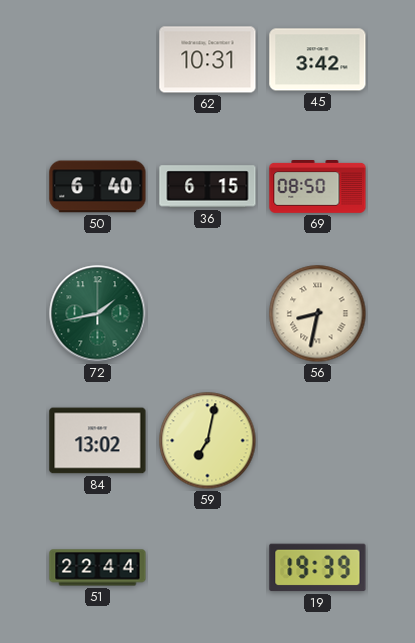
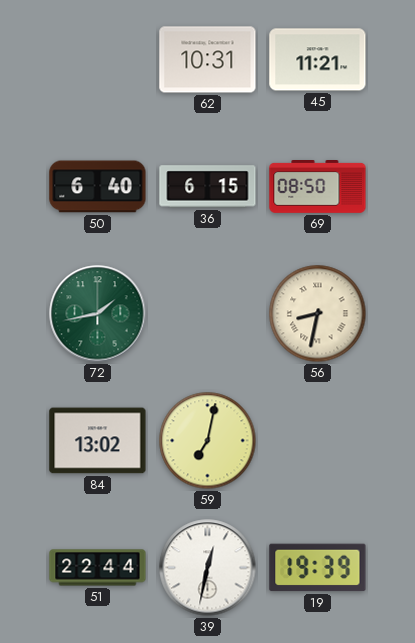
45: 3:42 -> 11:21 (318, 60)
39: none -> 12:32 (208, 568)
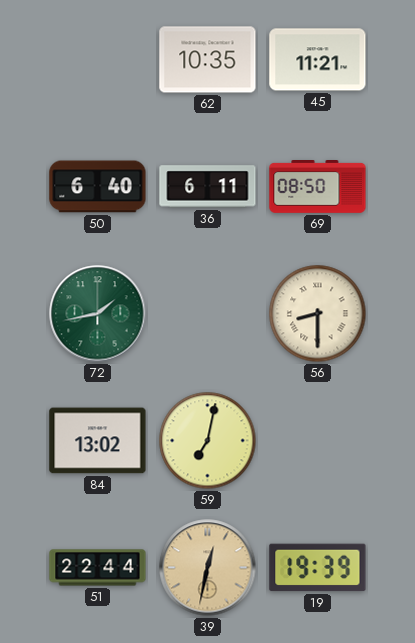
62: 10:31 -> 10:35 (208, 60)
36: 6:15 -> 6:11 (208, 187)
56: 8:32 -> 8:30 (318, 314)
39 dial: white -> champagne (208, 568)
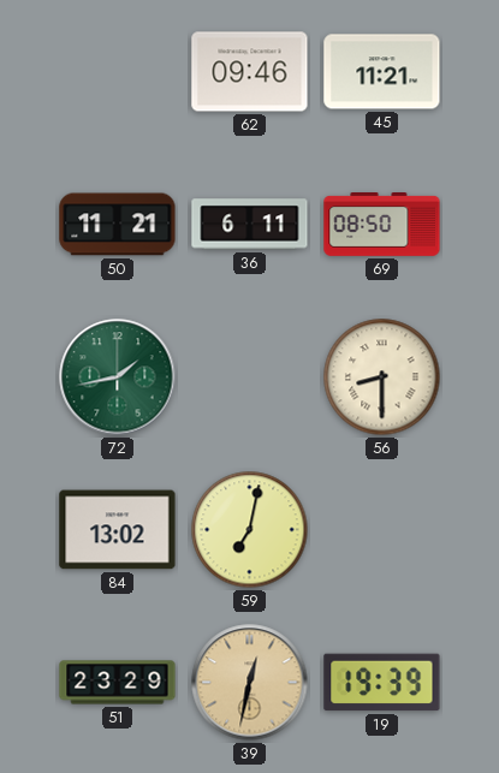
62: 10:35 -> 09:46 (250, 72)
50: 6:40 -> 11:21 (118, 225)
51: 22:44 -> 23:29 (118, 683)
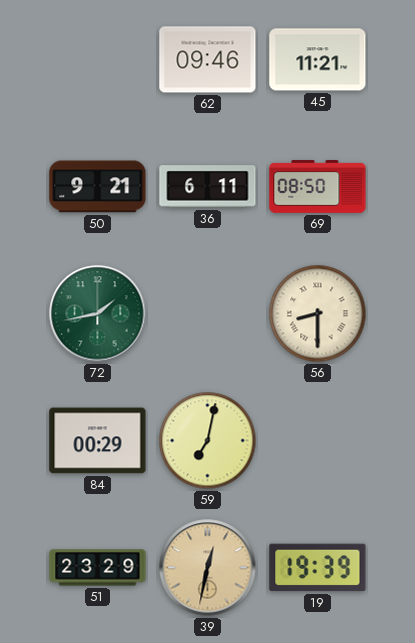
50: 11:21 -> 9:21 (98, 187)
84: 13:02 -> 00:29 (98, 441)
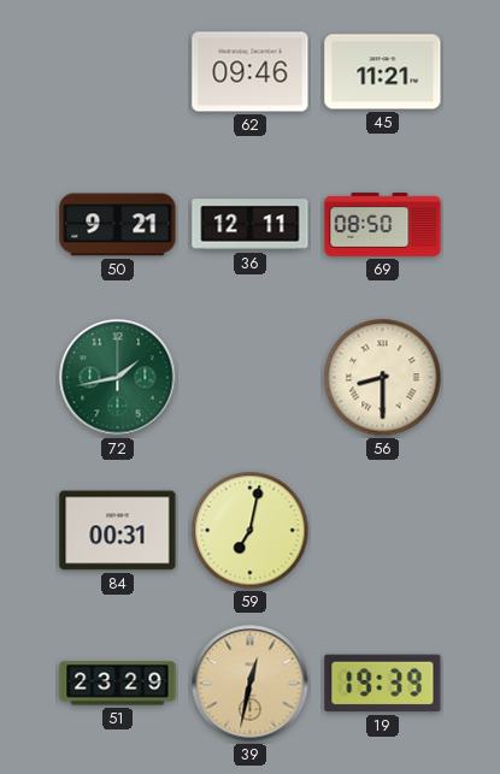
36: 6:11 -> 12:11 (251, 225)
84: 00:29 -> 00:31 (118, 531)
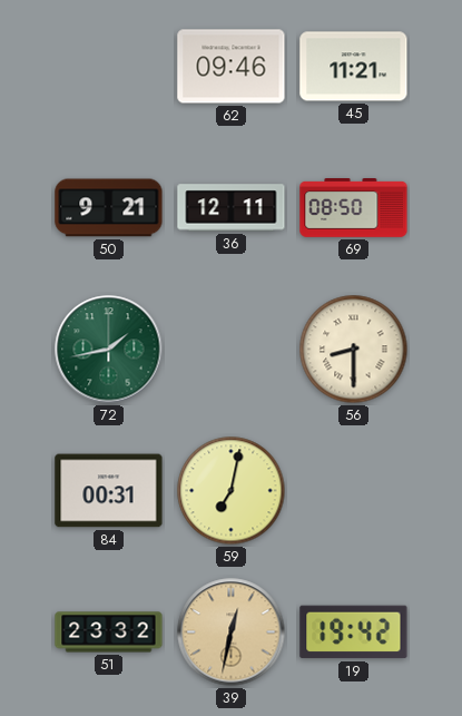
51: 23:29 -> 23:32 (109, 632)
19: 19:39 -> 19:42 (354, 632)
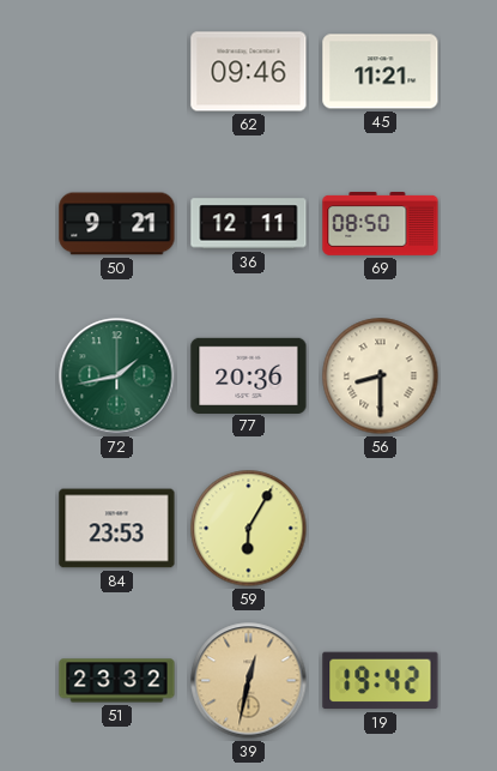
77: none -> 20:36 (249, 375)
84: 00:31 -> 23:53 (117, 529)
59: 7:02 -> 6:05 (249, 529)
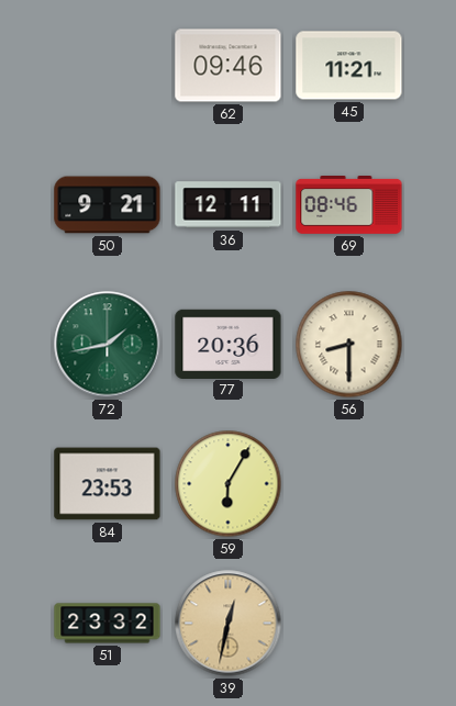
69: 08:50 -> 08:46 (349, 205)
19: 19:42 -> none (381, 681)
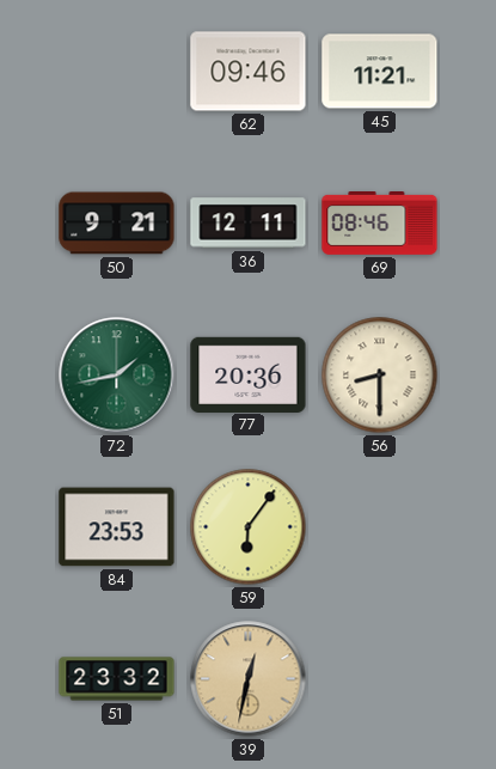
59: 6:05 -> 6:06 (249, 527)
